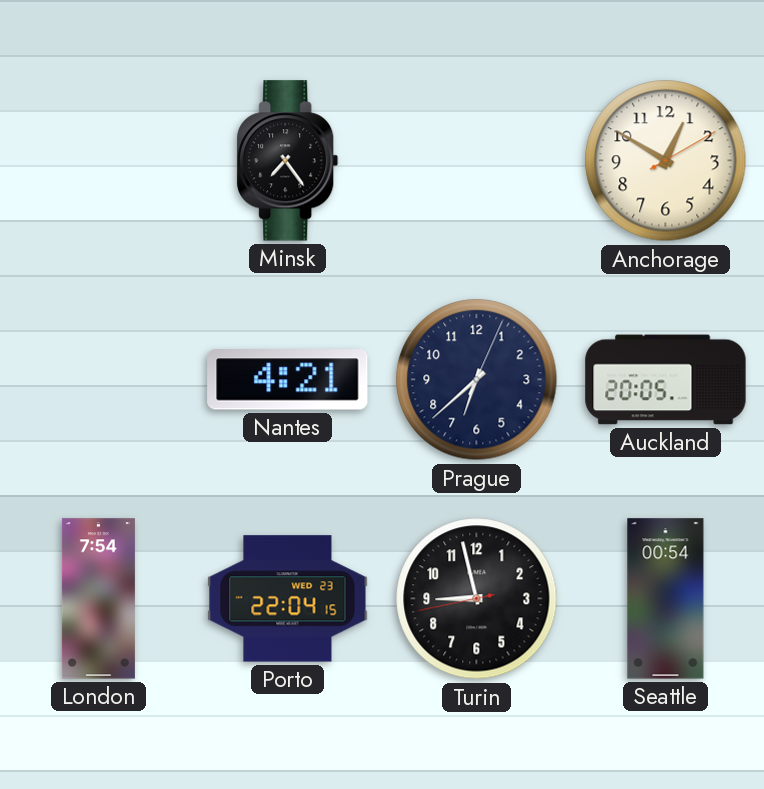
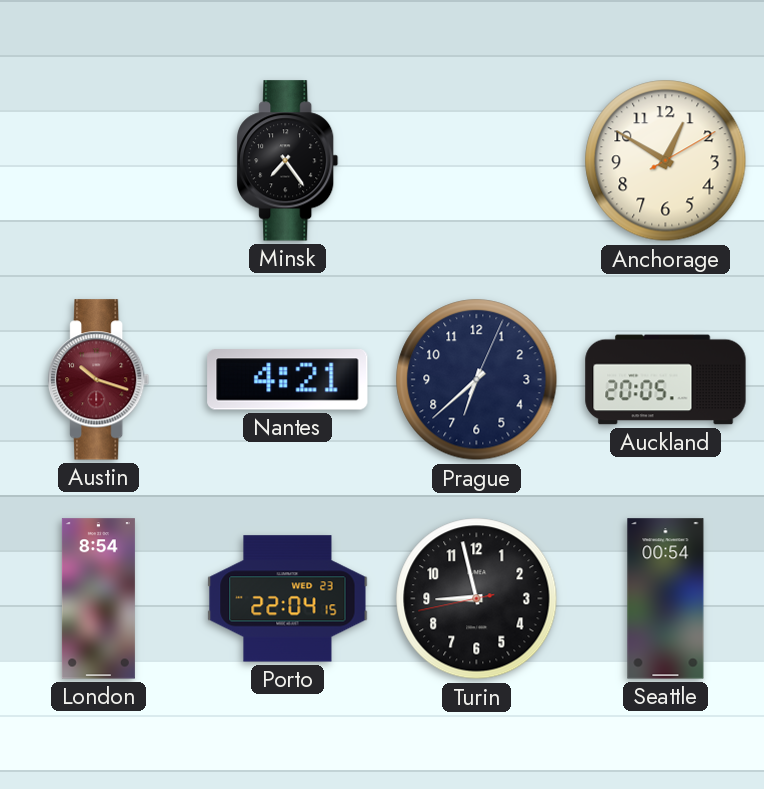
Austin: none -> 10:18 (99, 380)
London: 7:54 -> 8:54 (98, 599)
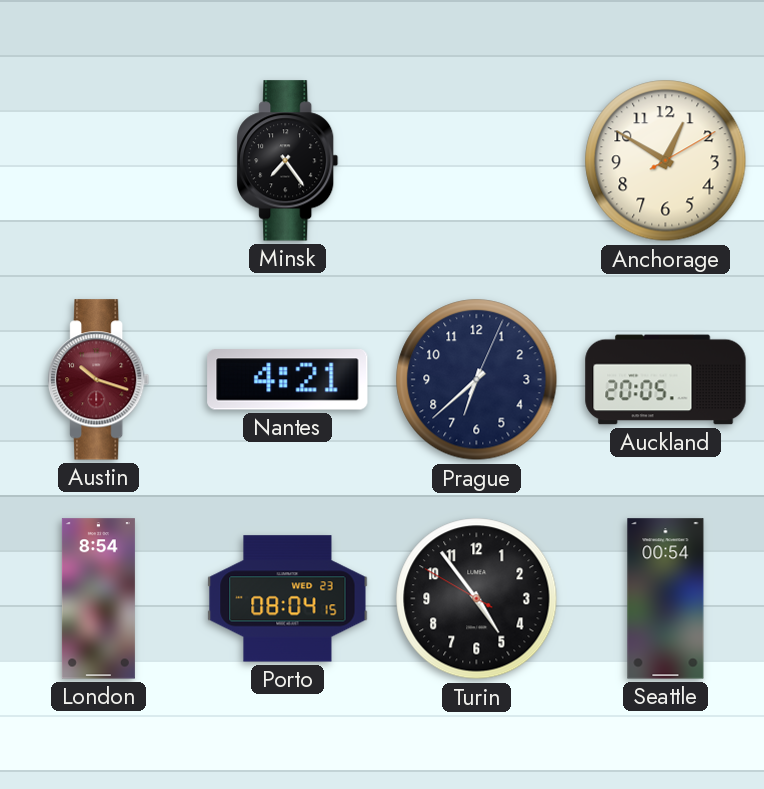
Porto: 22:04 -> 08:04 (288, 599)
Turin: 8:57 -> 4:53 (477, 599)
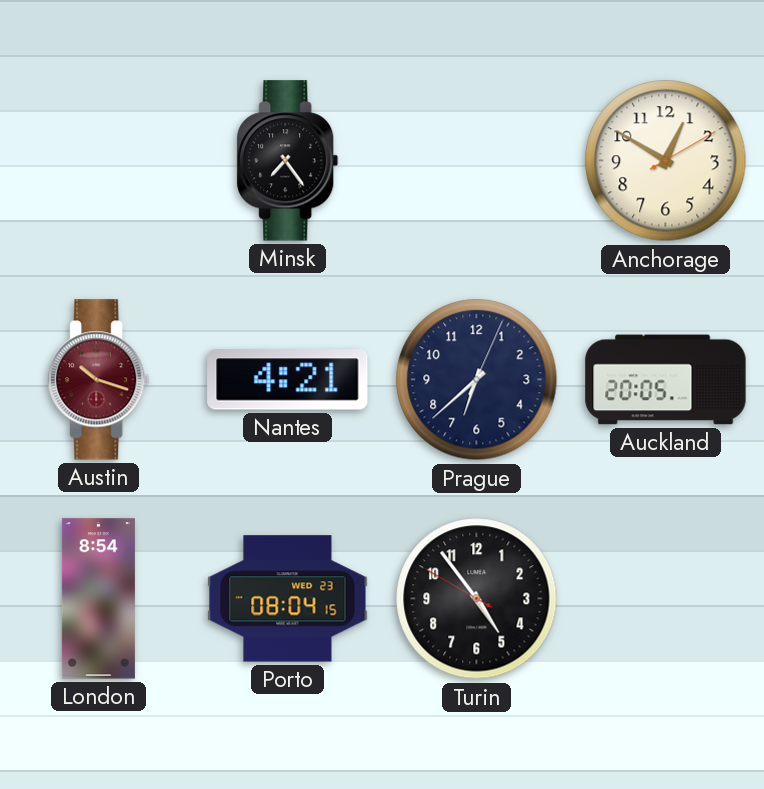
Seattle: 00:54 -> none (666, 599)
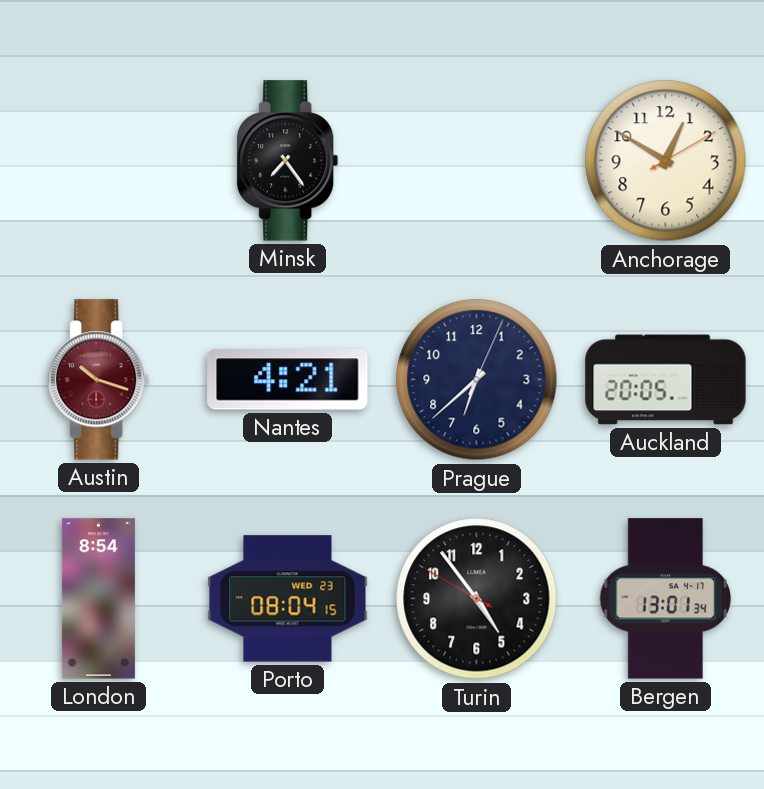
Bergen: none -> 13:01 (666, 599)
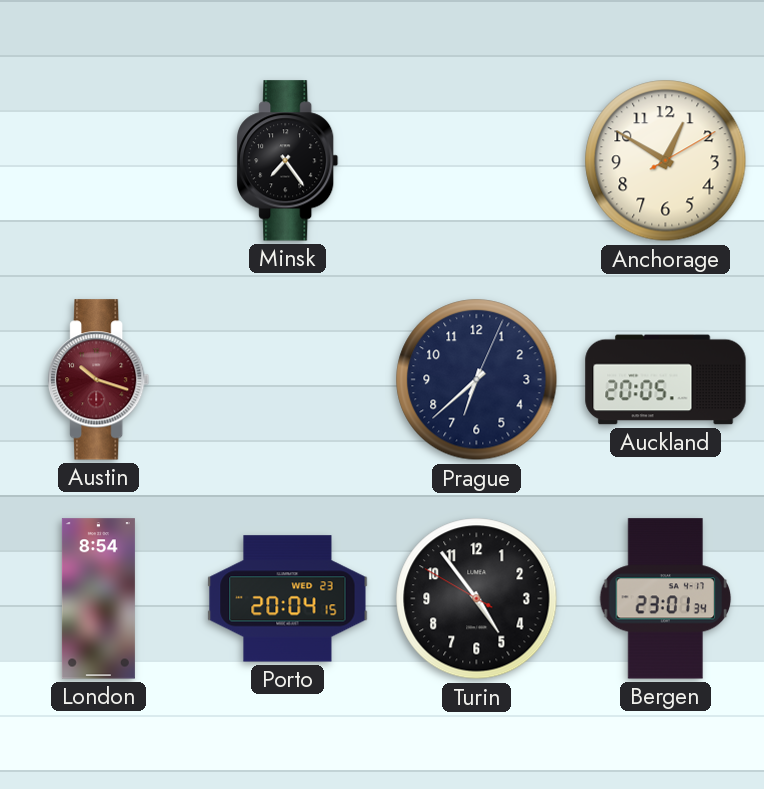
Nantes: 4:21 -> none (288, 380)
Porto: 08:04 -> 20:04 (288, 599)
Bergen: 13:01 -> 23:01 (666, 599)
